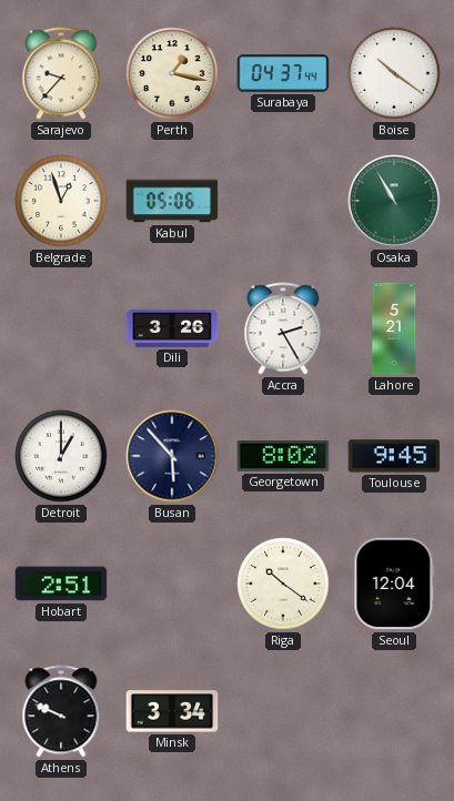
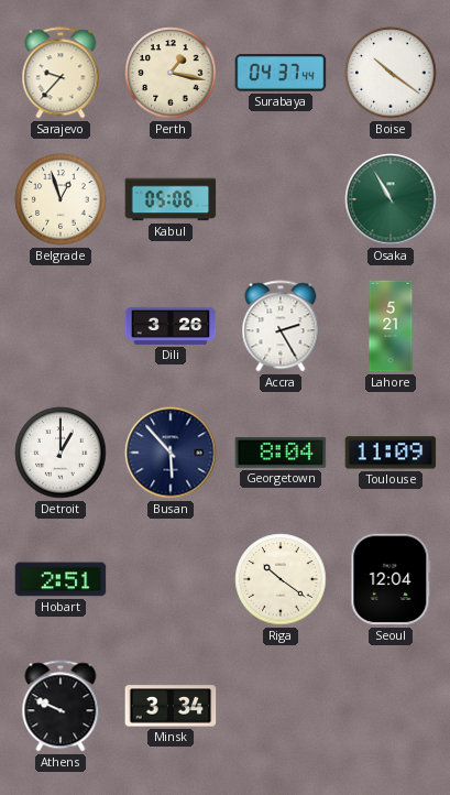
Georgetown: 8:02 -> 8:04 (281, 453)
Toulouse: 9:45 -> 11:09 (391, 453)
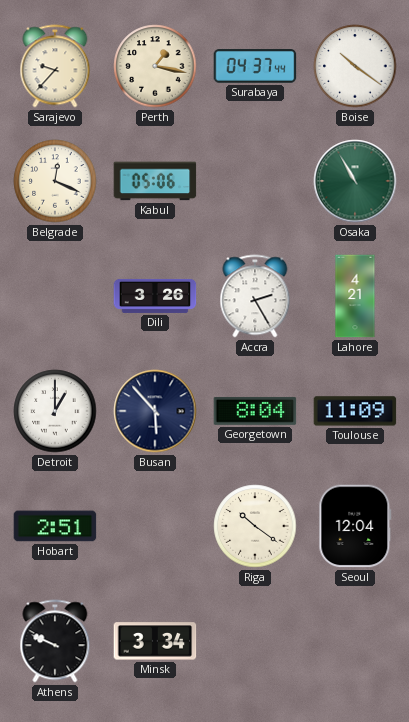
Belgrade: 12:57 -> 12:19 (55, 181)
Lahore: 5:21 -> 4:21 (355, 296)
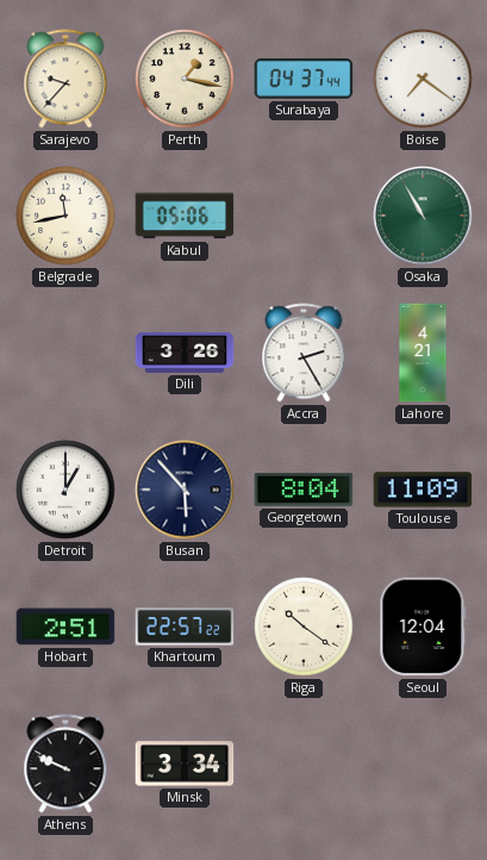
Boise: 10:21 -> 7:21 (423, 79)
Belgrade: 12:19 -> 11:43 (65, 216)
Khartoum: none -> 22:57 (185, 627)
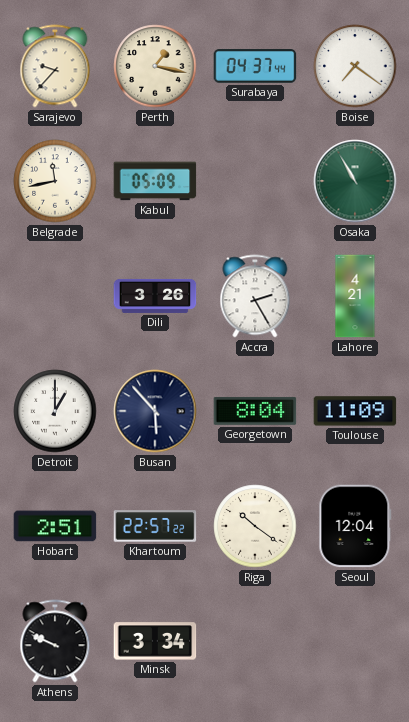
Kabul: 05:06 -> 05:09 (155, 181)
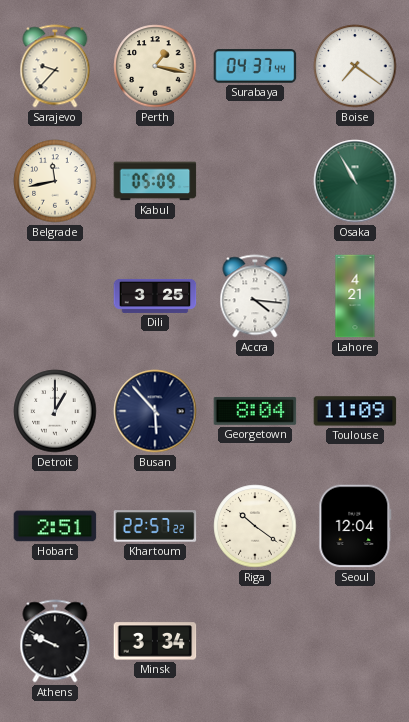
Dili: 3:26 -> 3:25 (155, 296)
Accra: 2:25 -> 4:16 (255, 296)
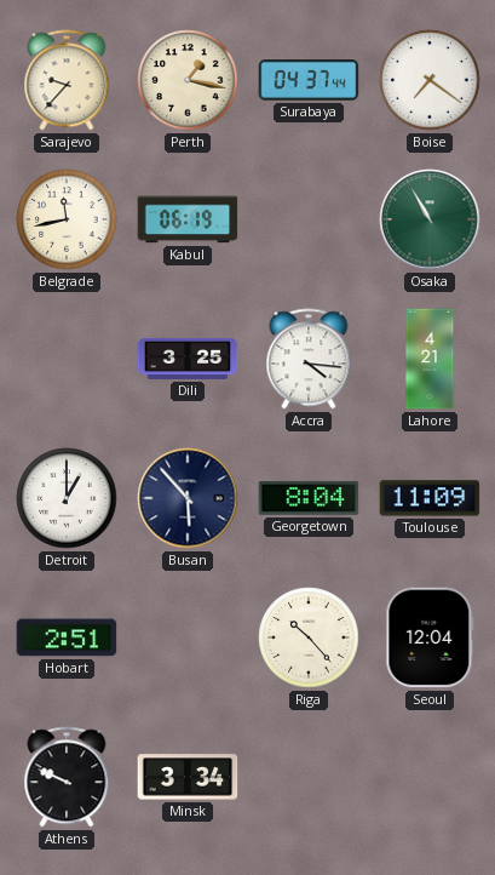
Kabul: 05:09 -> 06:19 (188, 219)
Khartoum: 22:57 -> none (155, 526)
Riga: 10:21 -> 10:23 (309, 637)
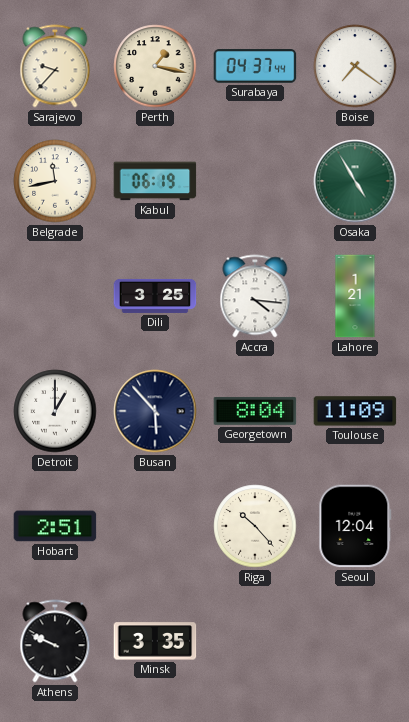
Osaka: 10:55 -> 4:55 (355, 181)
Lahore: 4:21 -> 1:21 (355, 296)
Minsk: 3:34 -> 3:35 (155, 641)
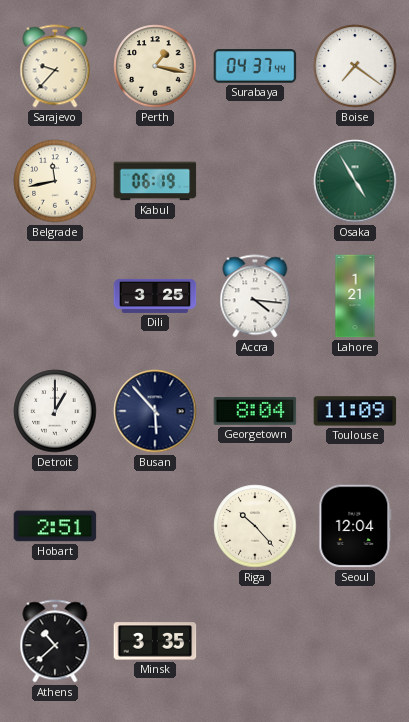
Athens: 9:49 -> 10:38 (55, 641)
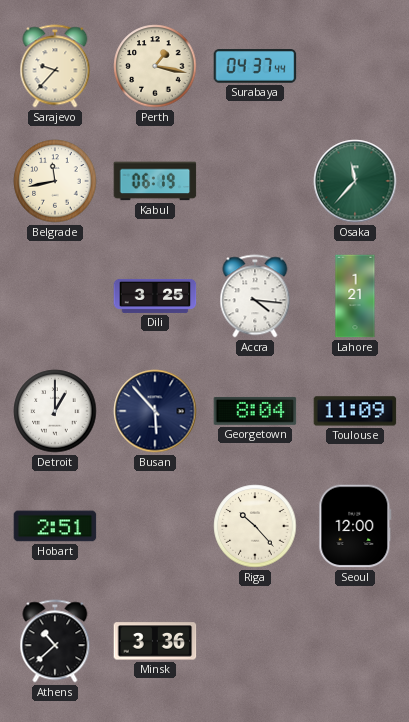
Boise: 7:21 -> none (355, 66)
Osaka: 4:55 -> 11:37 (355, 181)
Seoul: 12:04 -> 12:00 (355, 526)
Minsk: 3:35 -> 3:36 (155, 641)
